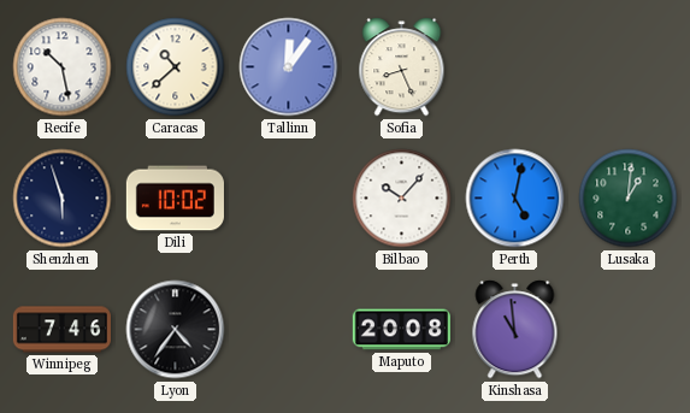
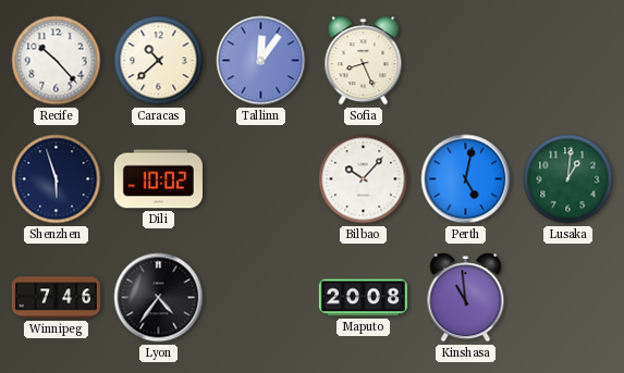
Recife: 10:28 -> 10:23 (57, 61)
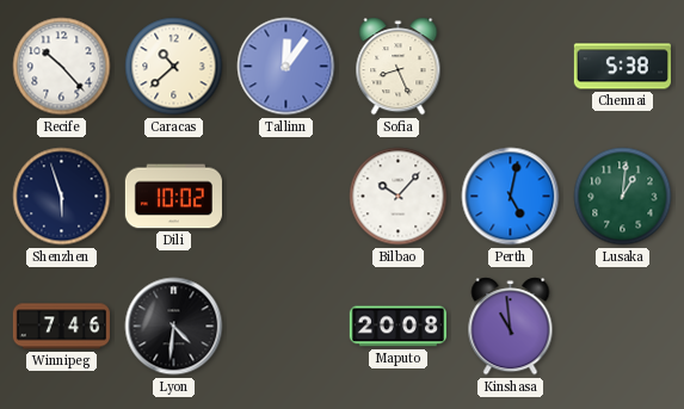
Chennai: none -> 5:38 (622, 67)
Lyon: 4:36 -> 4:31 (174, 327)
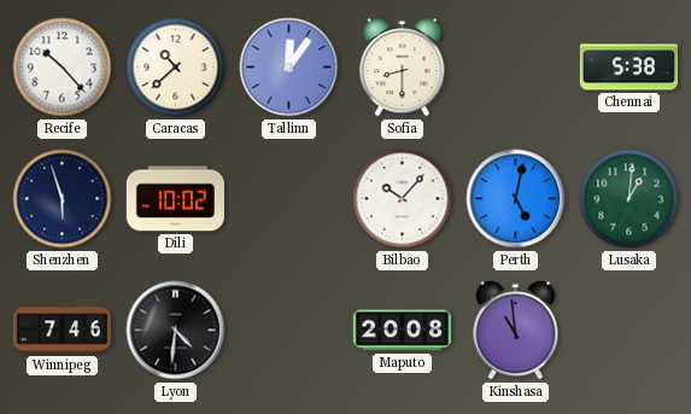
Sofia: 8:26 -> 8:30 (403, 68)
